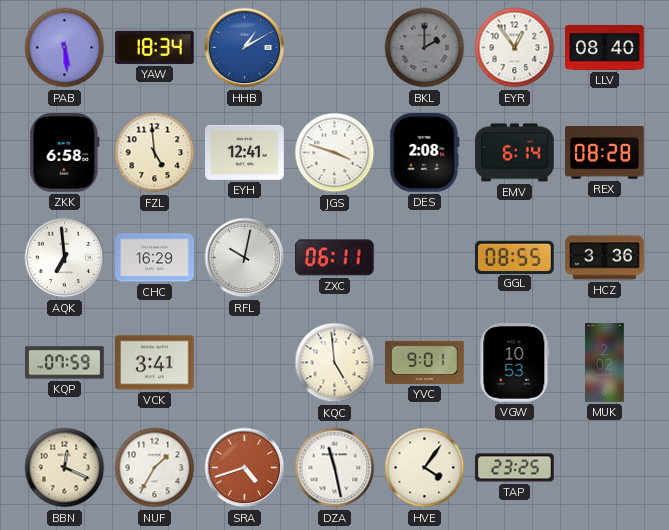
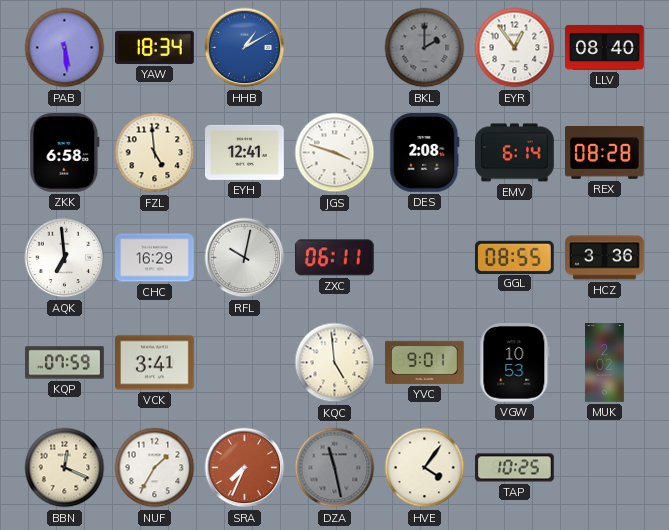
SRA: 4:42 -> 7:34 (245, 468)
DZA dial: white -> grey (335, 468)
TAP: 23:25 -> 10:25 (515, 468)
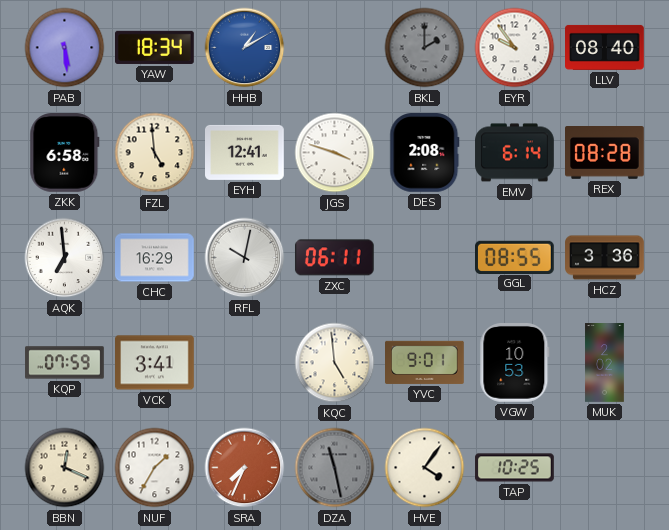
EYR: 12:54 -> 9:54 (515, 48)
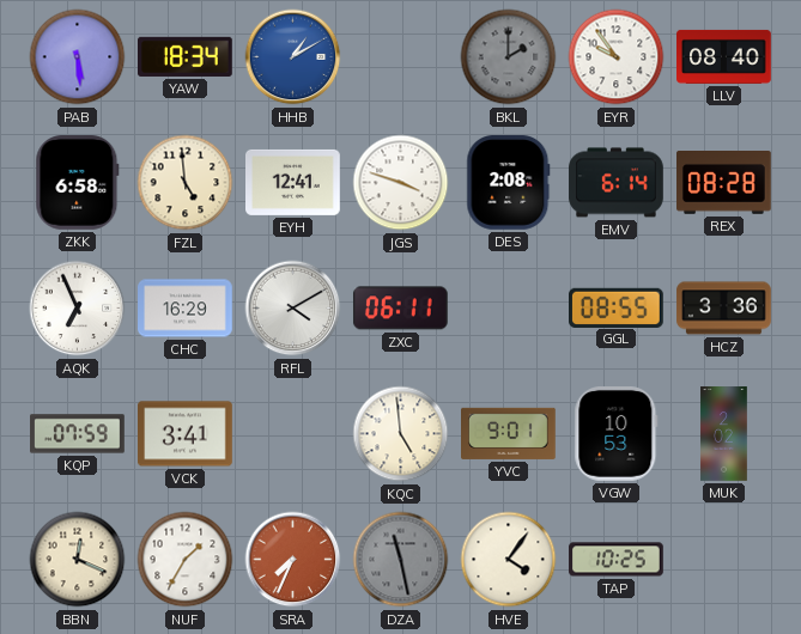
AQK: 6:59 -> 6:56 (78, 309)
RFL: 10:02 -> 4:10 (293, 309)
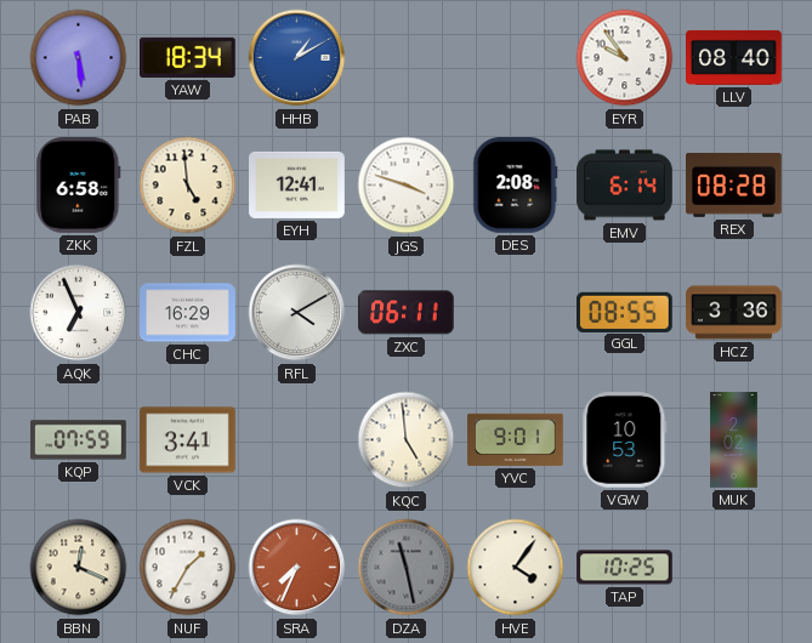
BKL: 2:00 -> none (509, 57)
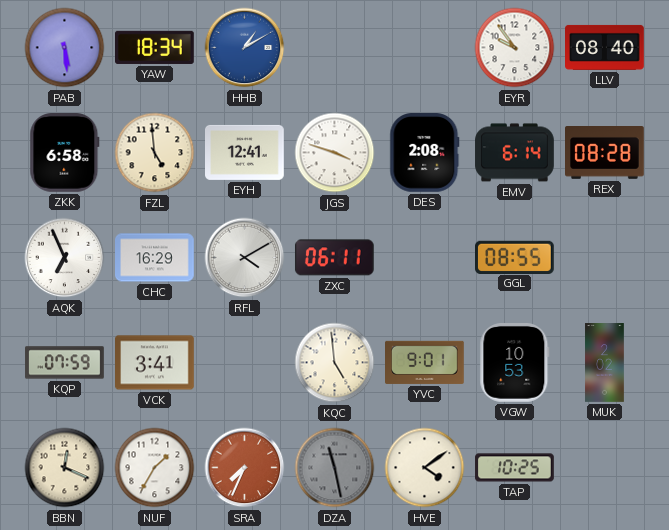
HCZ: 3:36 -> none (734, 313)
HVE: 4:06 -> 4:09 (425, 468)
